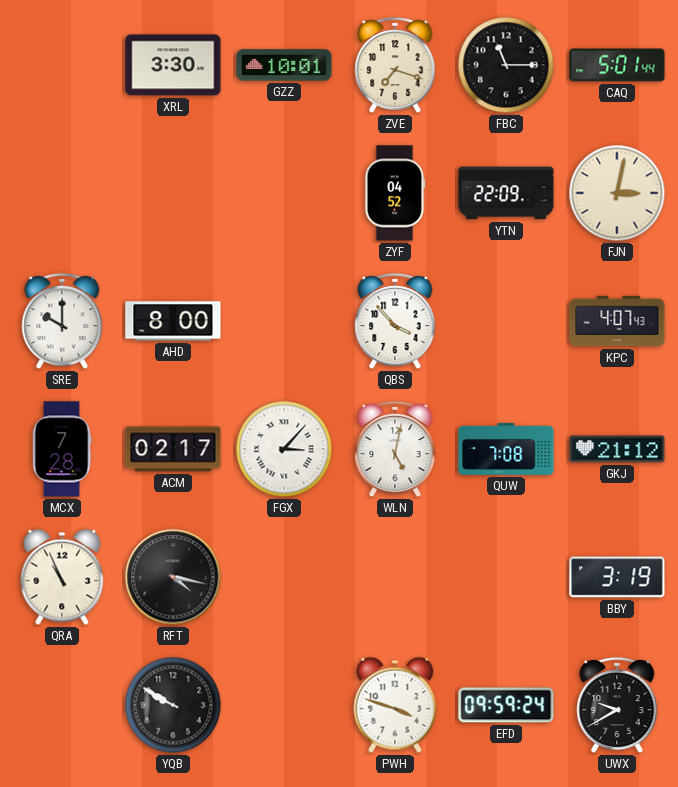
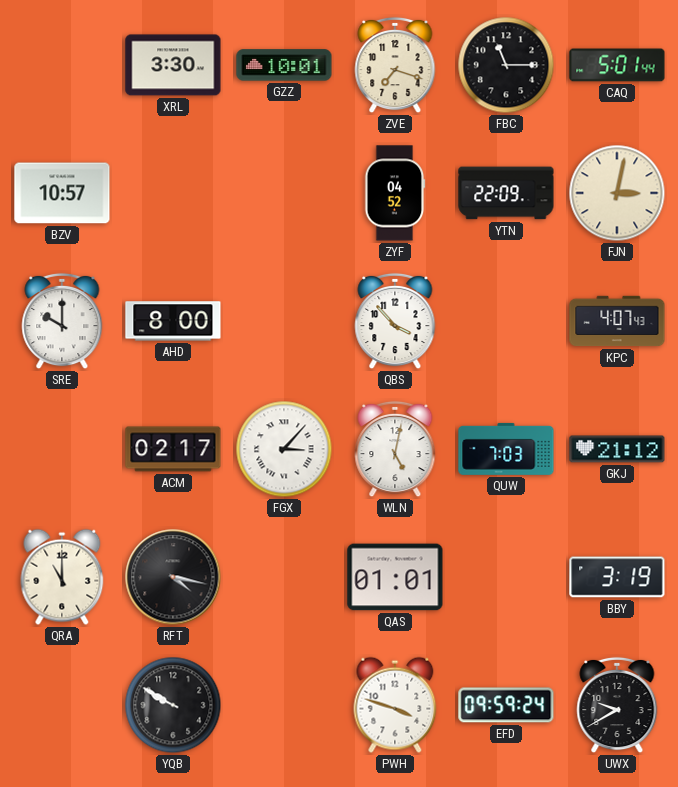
BZV: none -> 10:57 (62, 193)
MCX: 7:28 -> none (62, 449)
QUW: 7:08 -> 7:03 (506, 449)
QRA: 10:56 -> 11:00 (62, 577)
QAS: none -> 01:01 (395, 577)
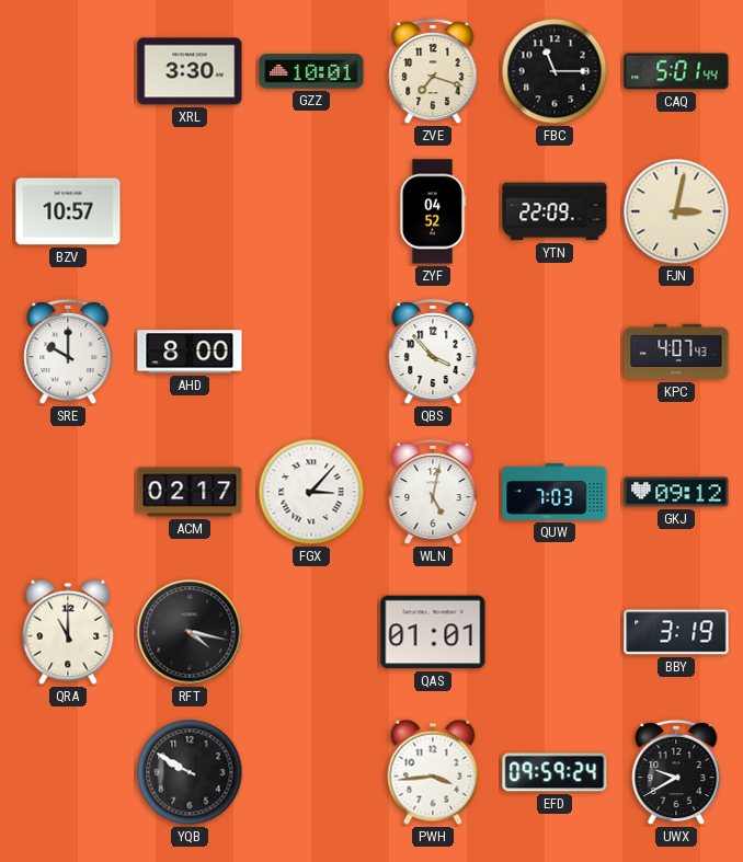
GKJ: 21:12 -> 09:12 (676, 492)
PWH: 3:48 -> 3:44 (433, 772)
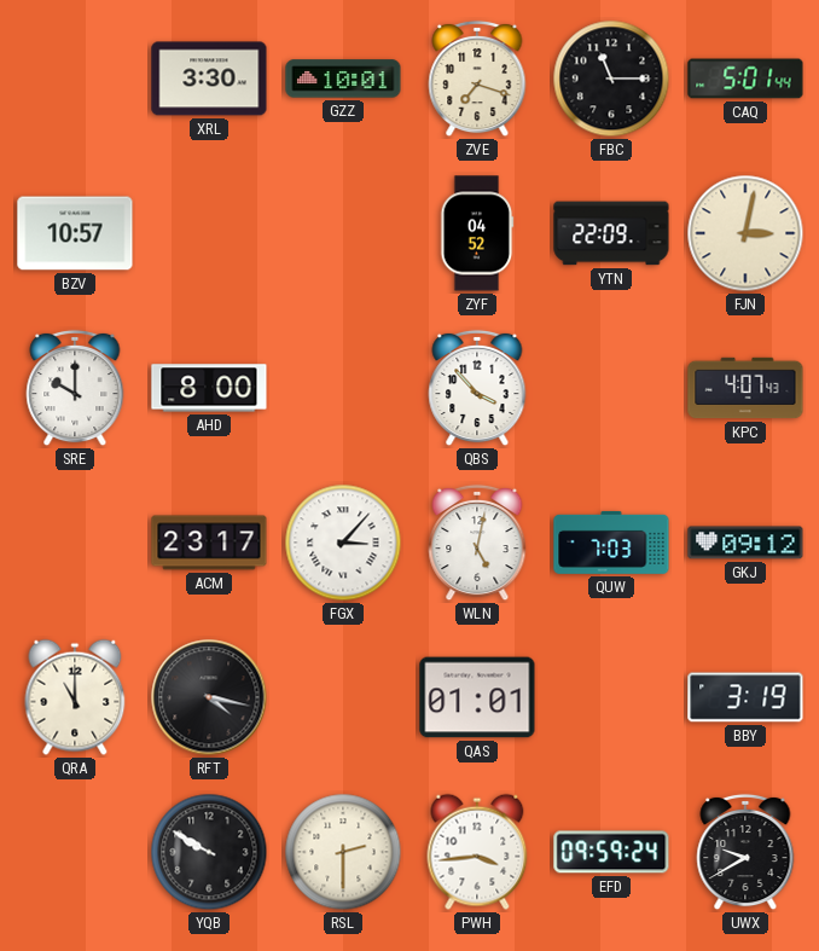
ACM: 02:17 -> 23:17 (209, 543)
RSL: none -> 2:30 (343, 852)
